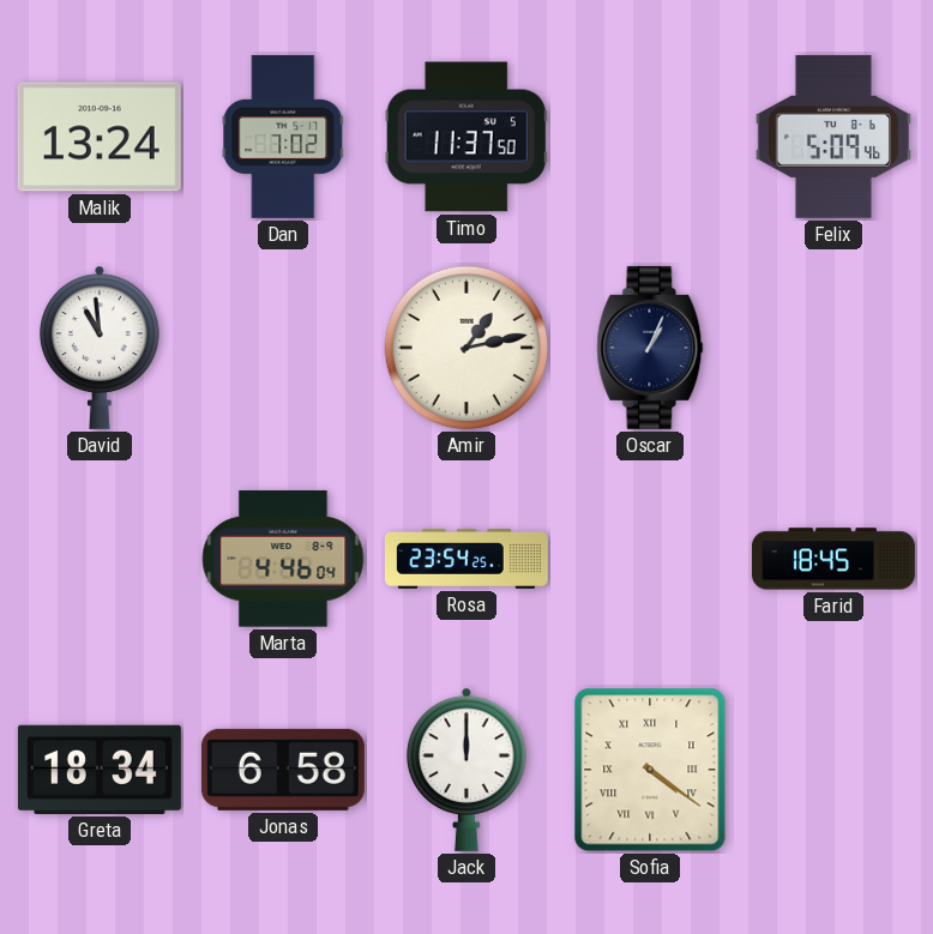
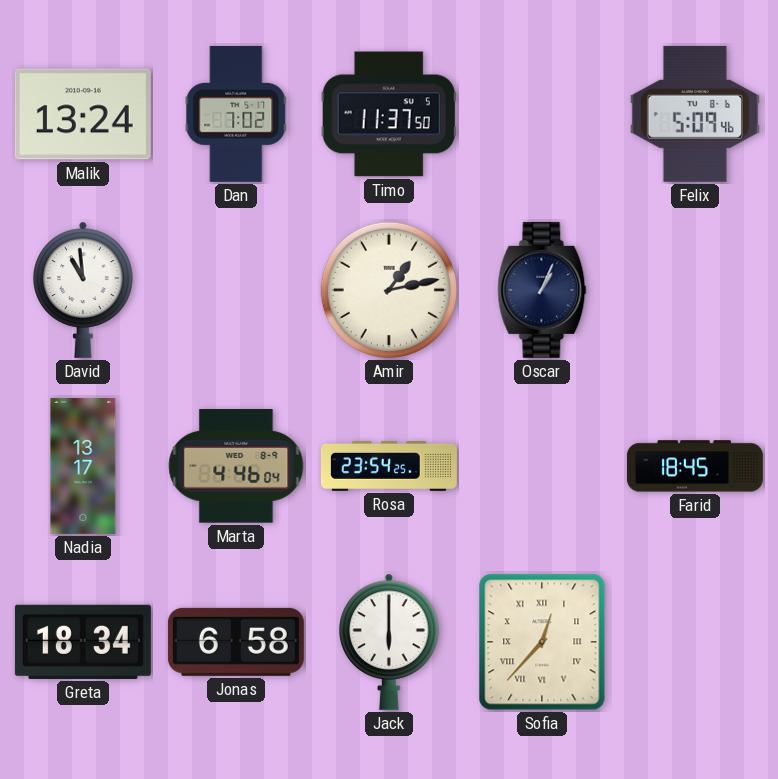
Nadia: none -> 13:17 (83, 466)
Jack: 12:00 -> 6:00 (389, 642)
Sofia: 4:21 -> 12:37 (542, 642)
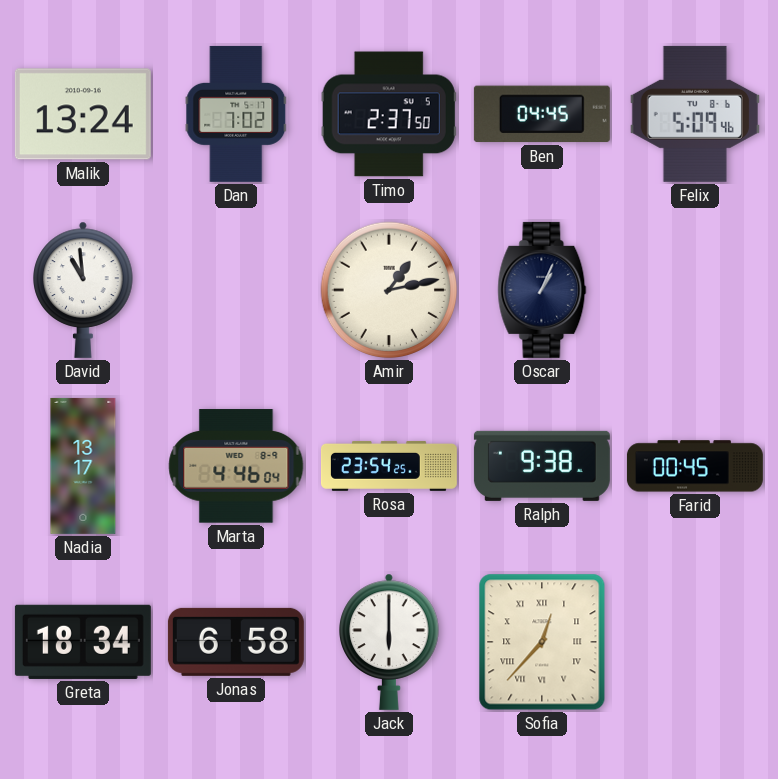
Timo: 11:37 -> 2:37 (389, 114)
Ben: none -> 04:45 (542, 114)
Ralph: none -> 9:38 (542, 466)
Farid: 18:45 -> 00:45 (695, 466)
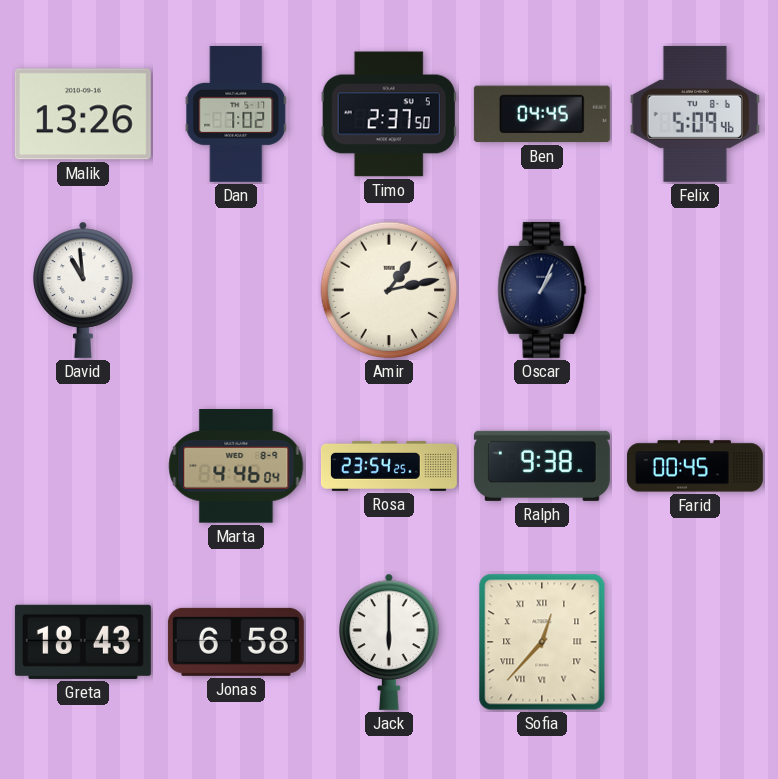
Malik: 13:24 -> 13:26 (83, 114)
Nadia: 13:17 -> none (83, 466)
Greta: 18:34 -> 18:43 (83, 642)
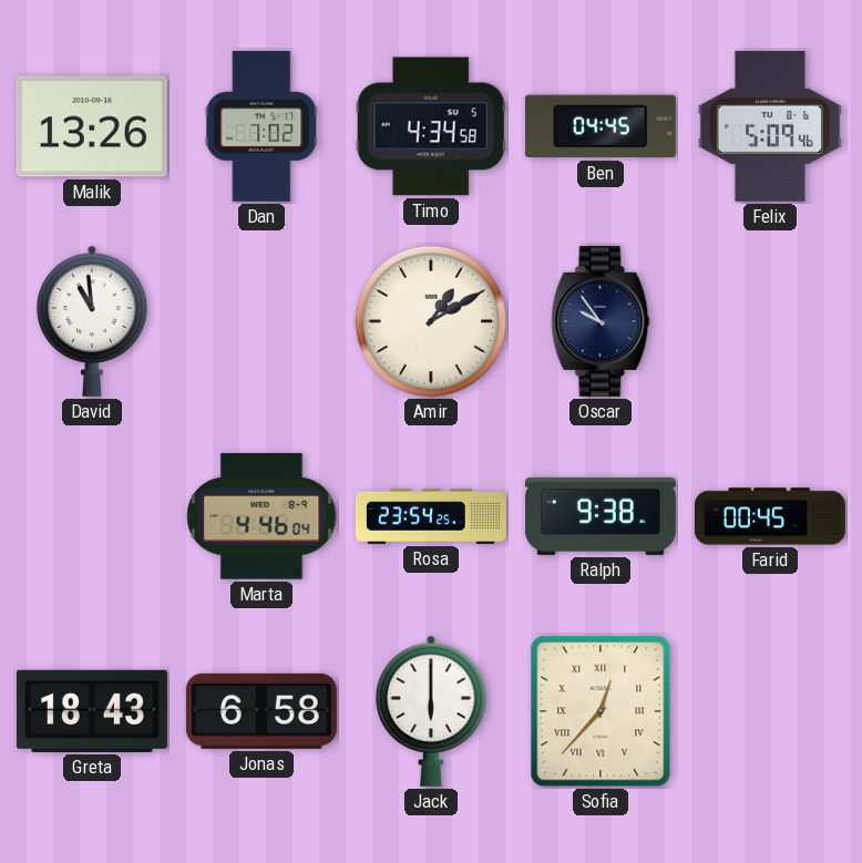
Timo: 2:37 -> 4:34 (431, 126)
Amir: 1:13 -> 1:10 (431, 321)
Oscar: 1:04 -> 9:54 (601, 321)
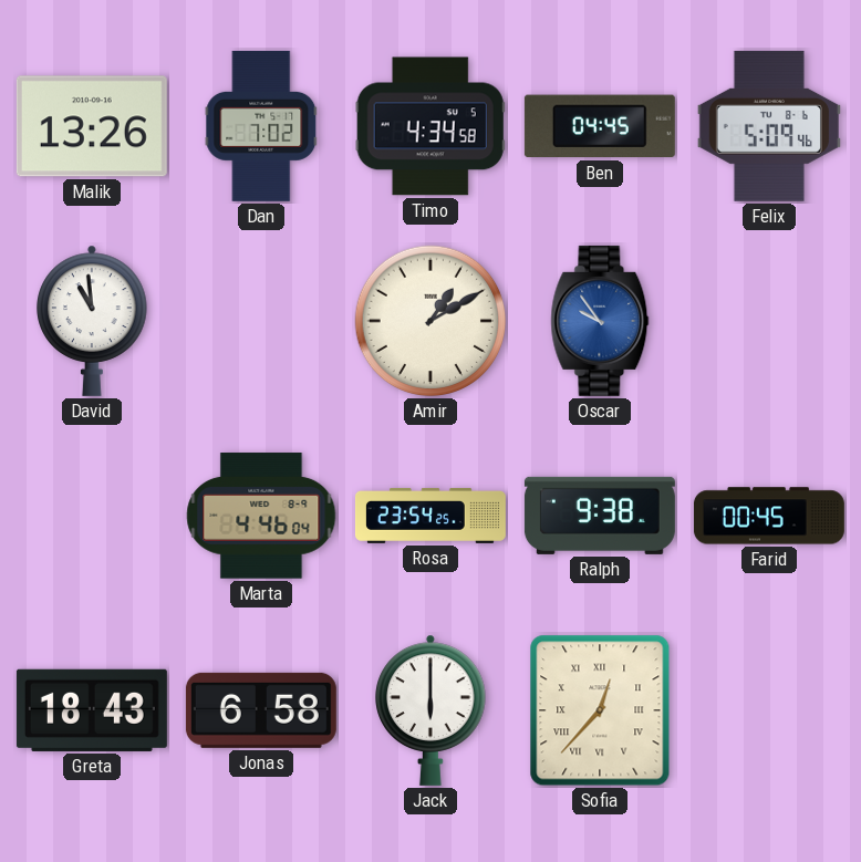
Oscar dial: navy -> blue (600, 321)
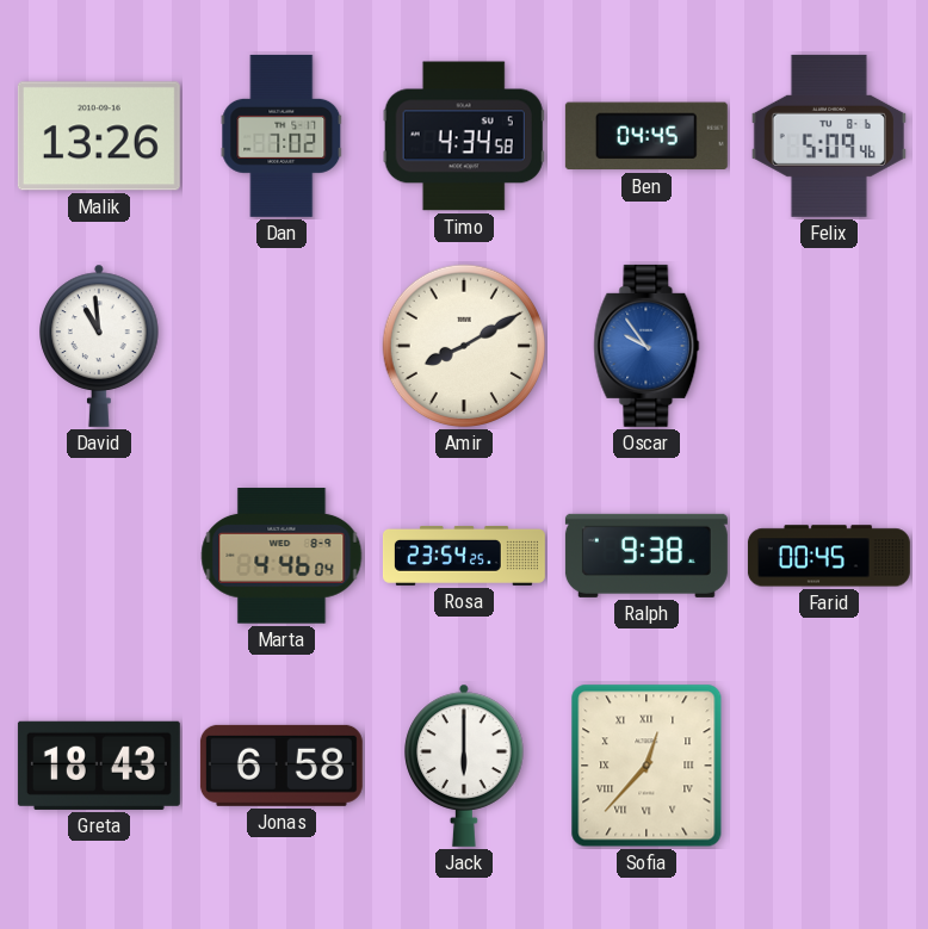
Amir: 1:10 -> 8:10 (464, 346)
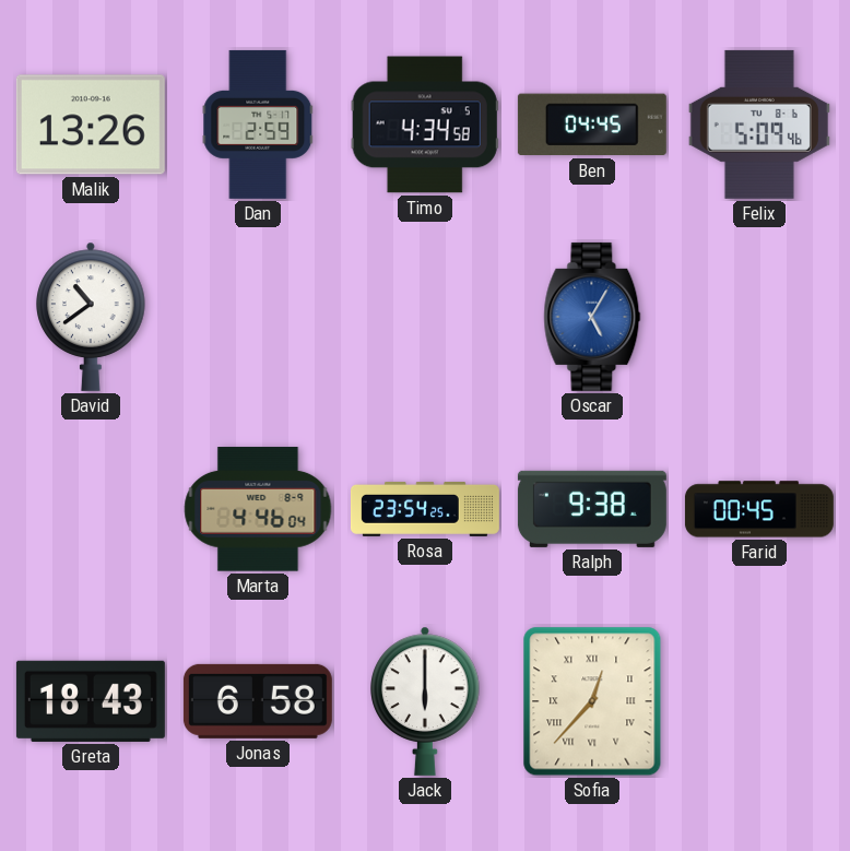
Dan: 7:02 -> 2:59 (258, 125)
David: 10:59 -> 10:39 (91, 317)
Amir: 8:10 -> none (464, 346)
Oscar: 9:54 -> 5:05 (592, 317)
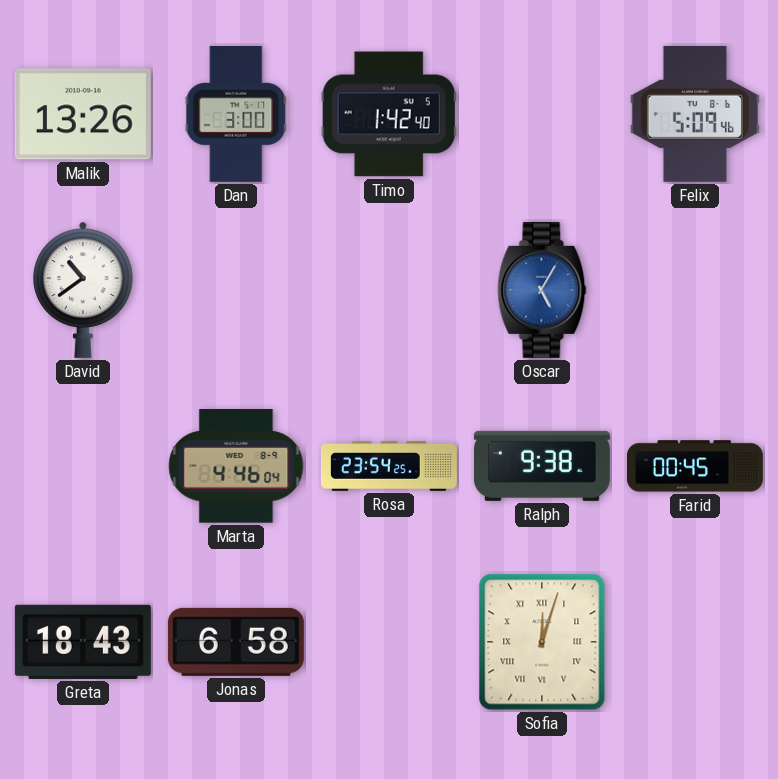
Dan: 2:59 -> 3:00 (236, 114)
Timo: 4:34 -> 1:42 (389, 114)
Ben: 04:45 -> none (592, 125)
Jack: 6:00 -> none (425, 701)
Sofia: 12:37 -> 12:03 (542, 642)
